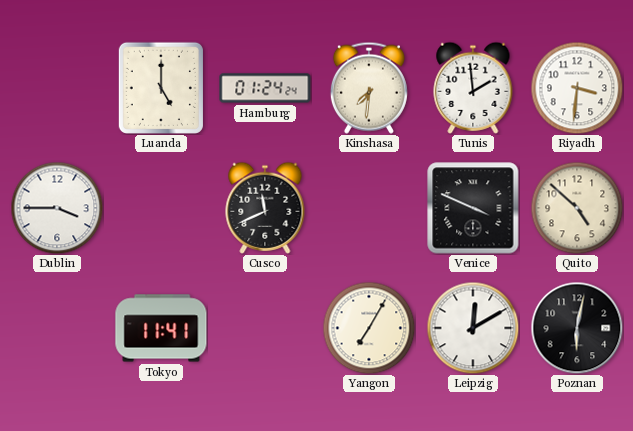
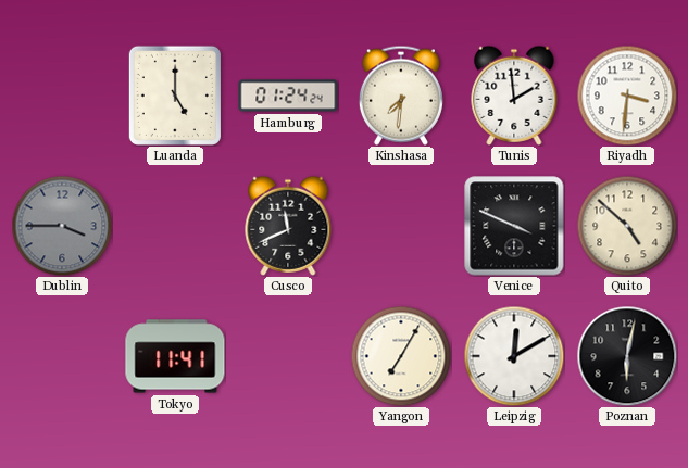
Dublin dial: white -> grey (62, 226)
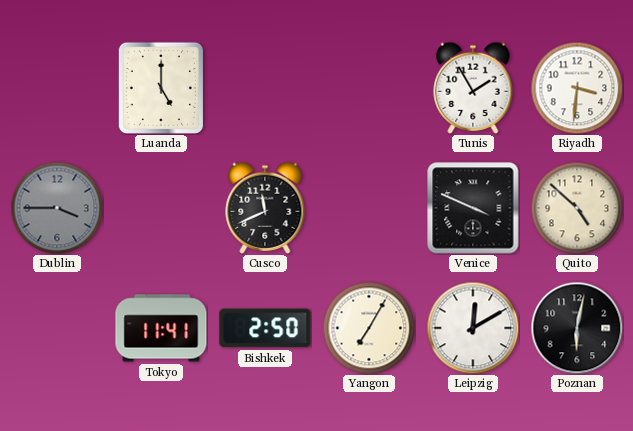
Hamburg: 01:24 -> none (288, 96)
Kinshasa: 7:31 -> none (401, 96)
Tunis: 1:59 -> 1:55 (473, 88)
Bishkek: none -> 2:50 (265, 328)
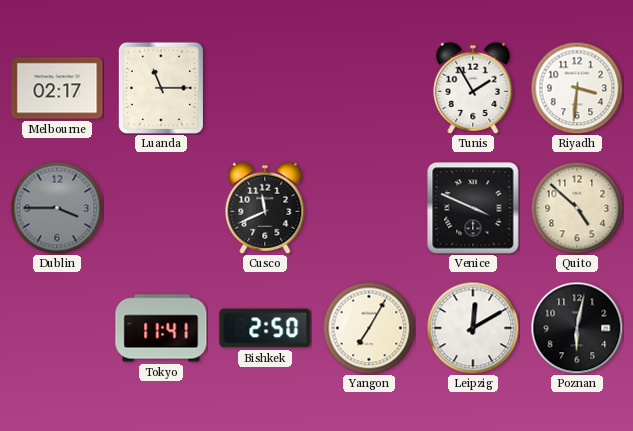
Melbourne: none -> 02:17 (57, 88)
Luanda: 5:00 -> 11:15 (161, 88)
